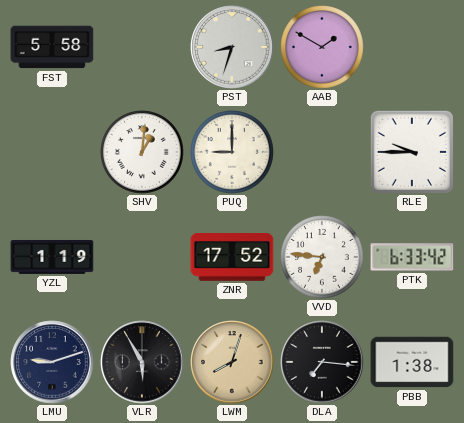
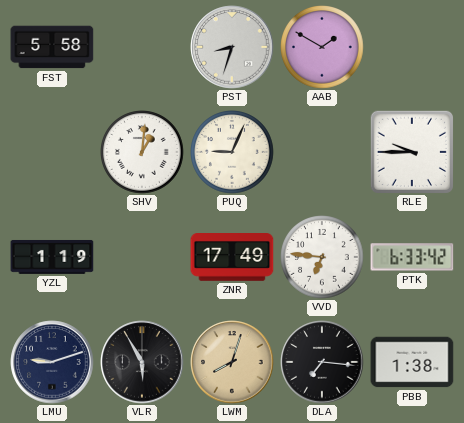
PUQ: 9:00 -> 9:04 (233, 153)
ZNR: 17:52 -> 17:49 (232, 258)
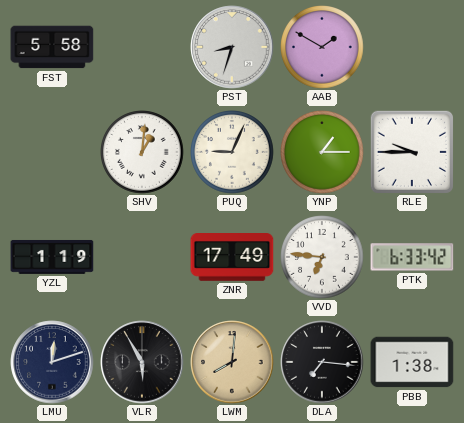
YNP: none -> 1:15 (323, 153)
LMU: 9:12 -> 12:12 (52, 362)
LWM: 8:03 -> 8:01 (232, 362)
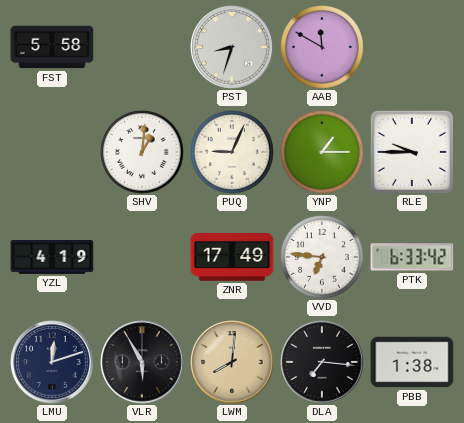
AAB: 1:50 -> 11:50 (323, 48)
YZL: 1:19 -> 4:19 (52, 257)
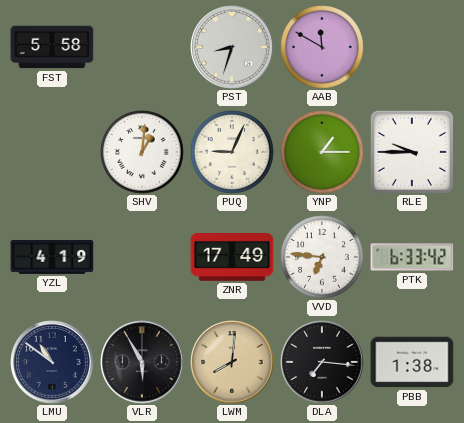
LMU: 12:12 -> 10:51 (52, 362)
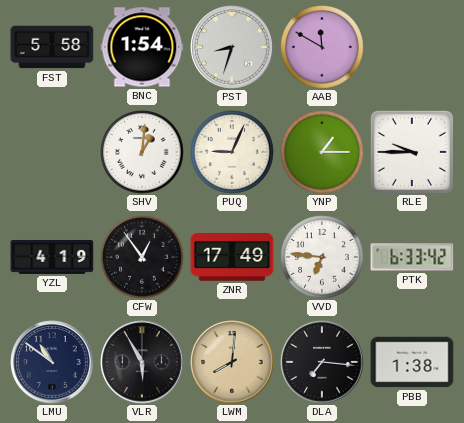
BNC: none -> 1:54 (142, 47)
CFW: none -> 12:54 (143, 258)
